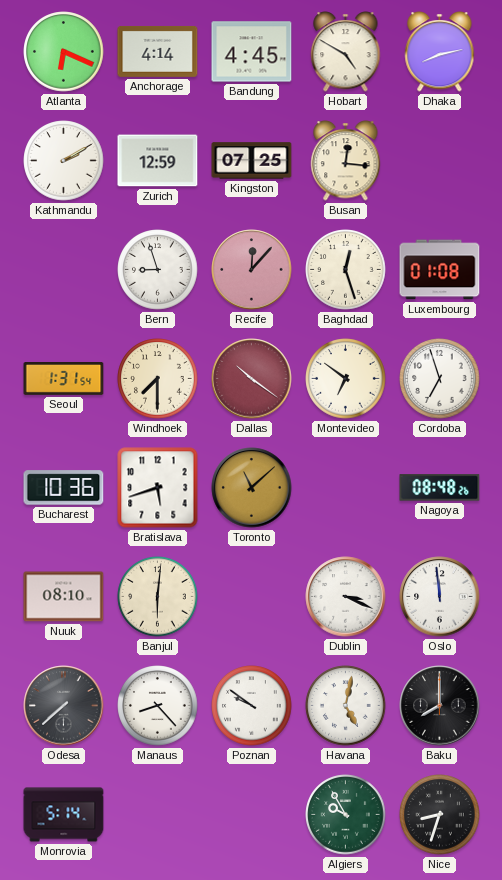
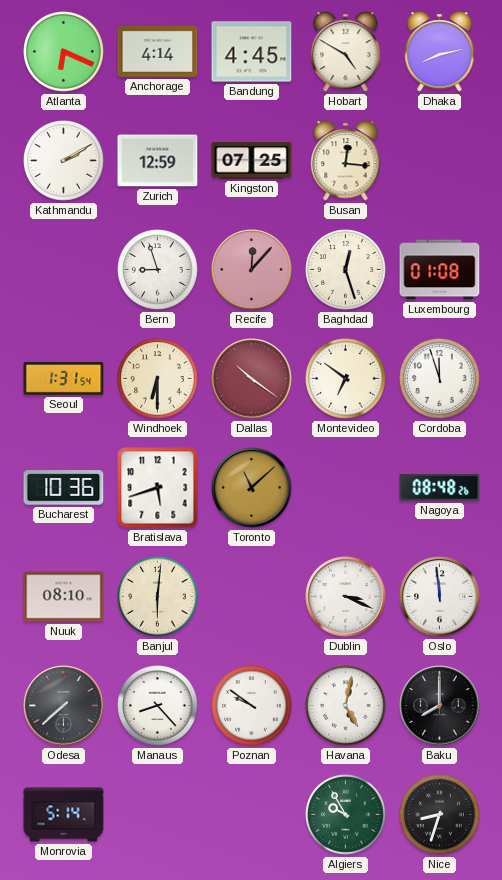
Windhoek: 7:30 -> 6:30 (158, 379)
Cordoba: 6:57 -> 11:57 (440, 379)
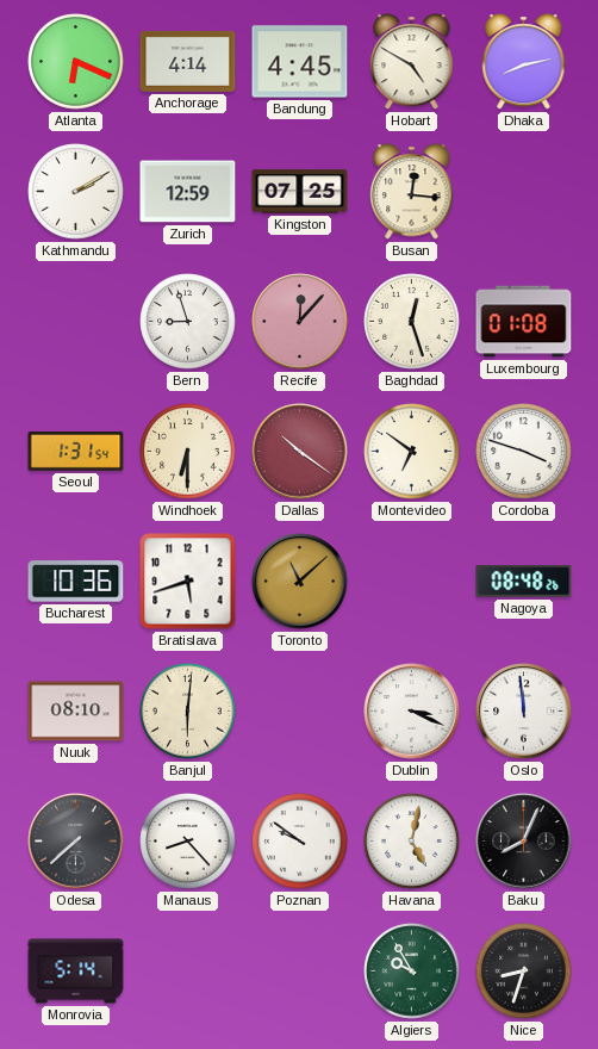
Cordoba: 11:57 -> 3:48 (524, 452)
Baku: 8:00 -> 8:04 (524, 842)
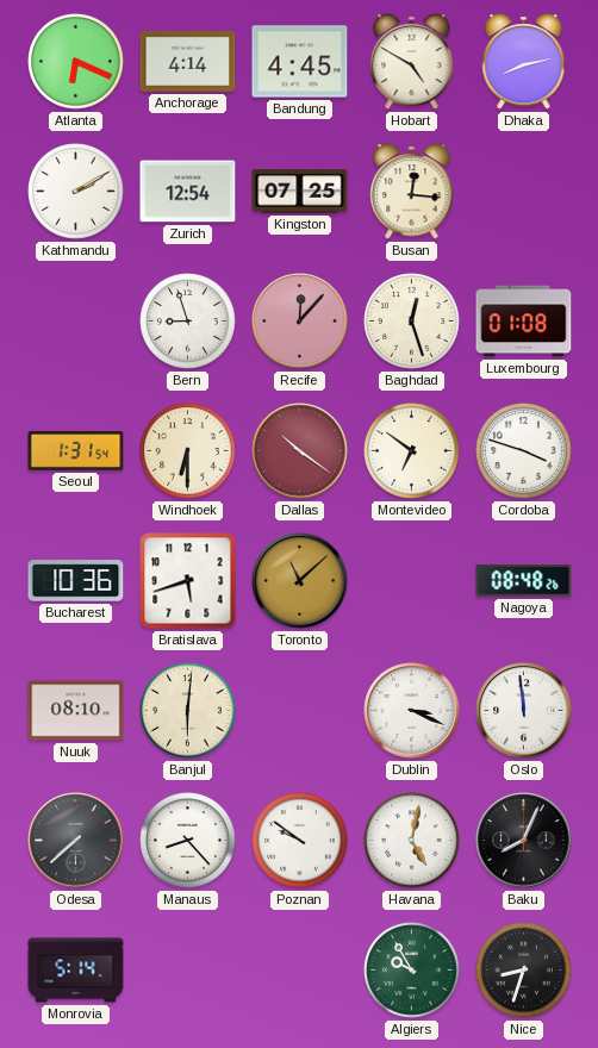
Zurich: 12:59 -> 12:54 (188, 192)
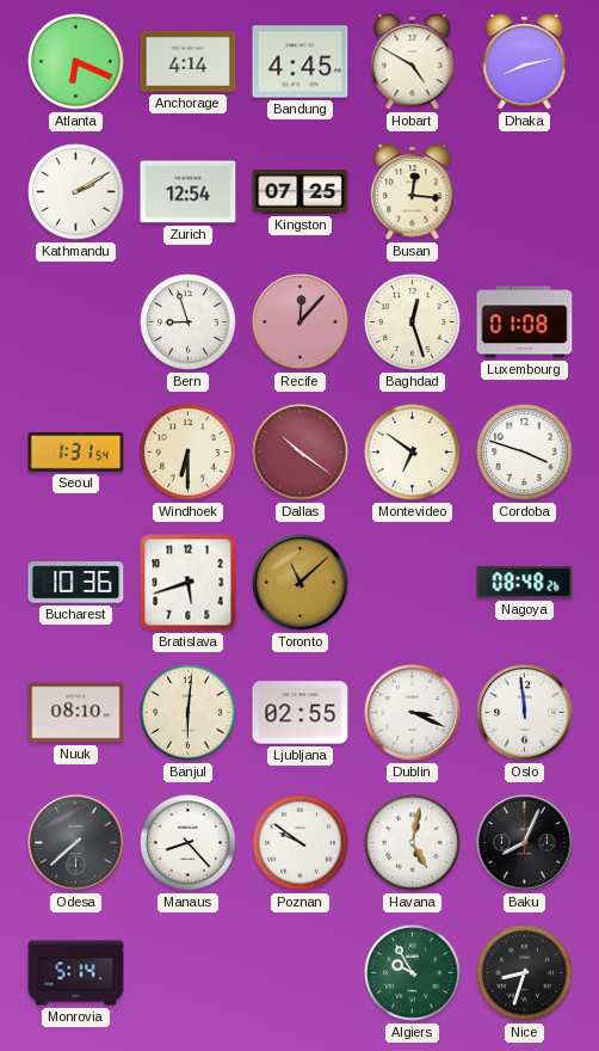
Ljubljana: none -> 02:55 (301, 713)
